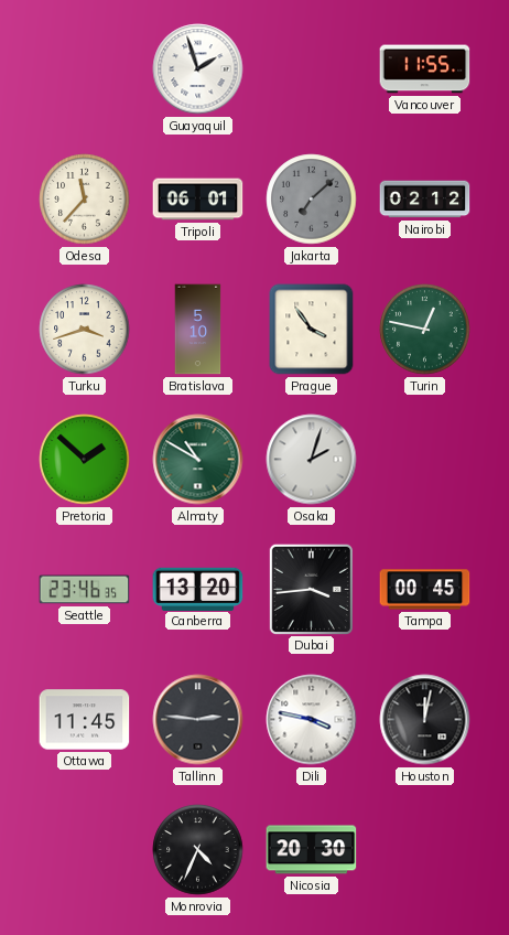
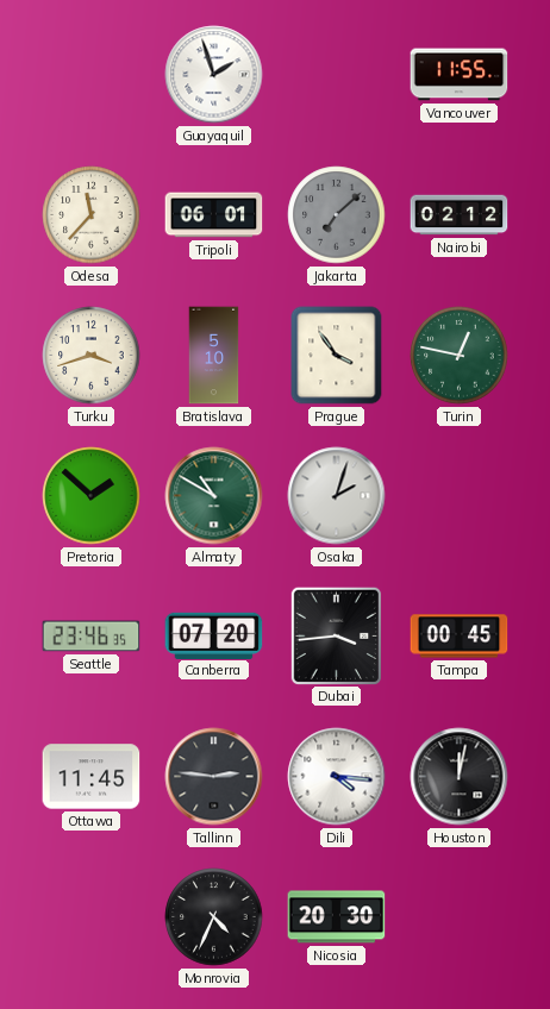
Canberra: 13:20 -> 07:20 (214, 635)
Dili: 3:47 -> 4:16 (337, 777)
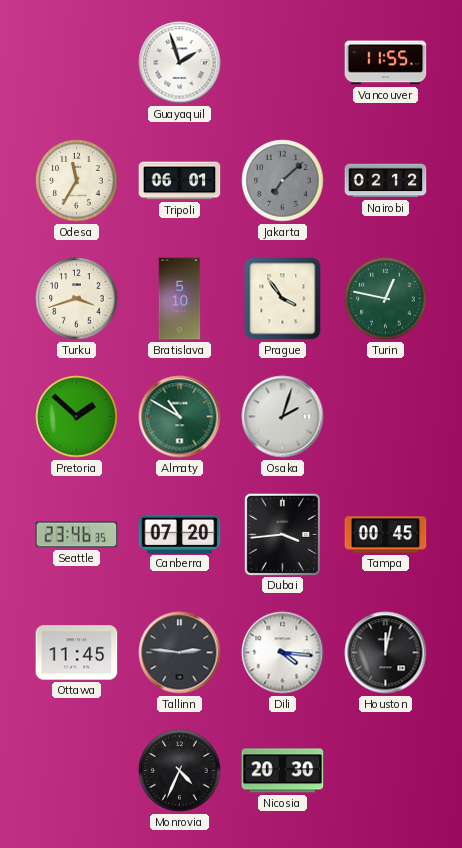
Odesa: 11:37 -> 11:35 (77, 181)
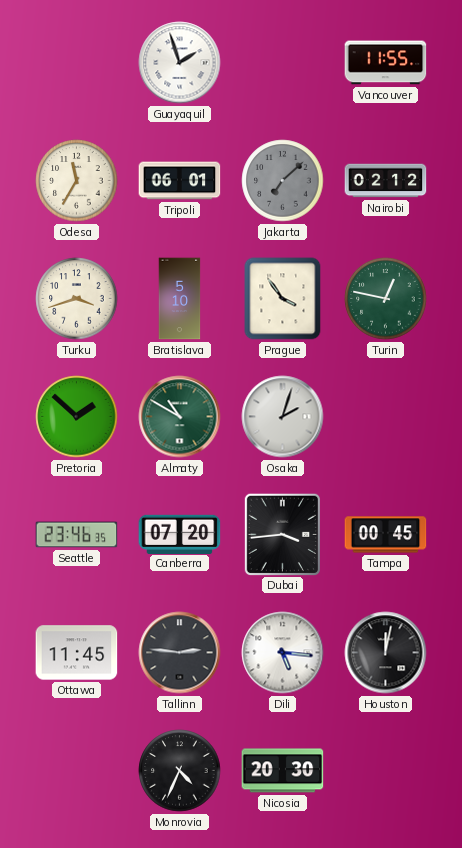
Dili: 4:16 -> 5:16 (283, 653)
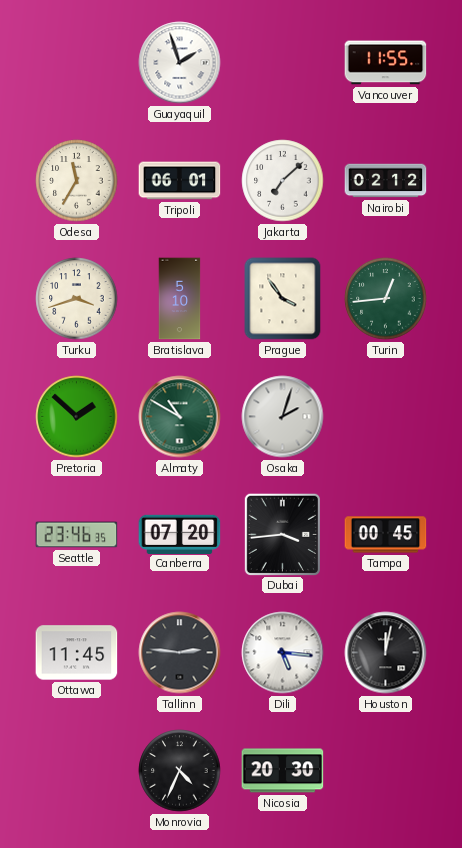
Jakarta dial: grey -> white (283, 181)
Turin: 12:47 -> 12:44 (386, 299)
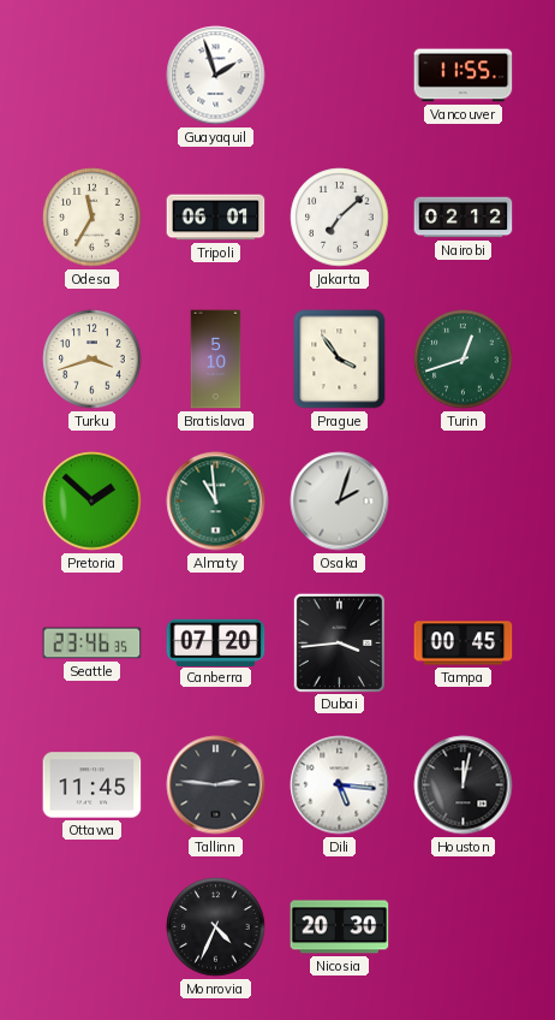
Turin: 12:44 -> 12:42 (464, 360)
Almaty: 10:50 -> 10:59 (216, 502)
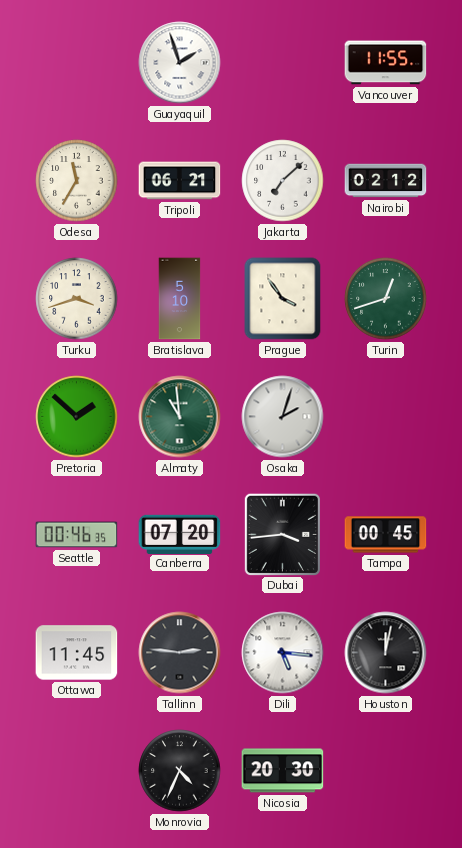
Tripoli: 06:01 -> 06:21 (180, 181)
Seattle: 23:46 -> 00:46 (77, 535)
